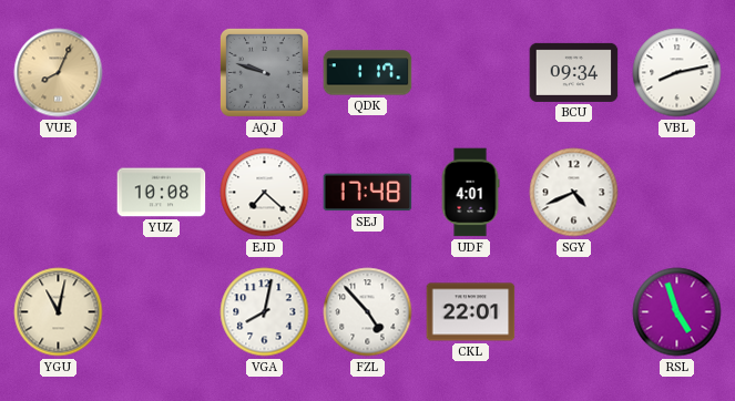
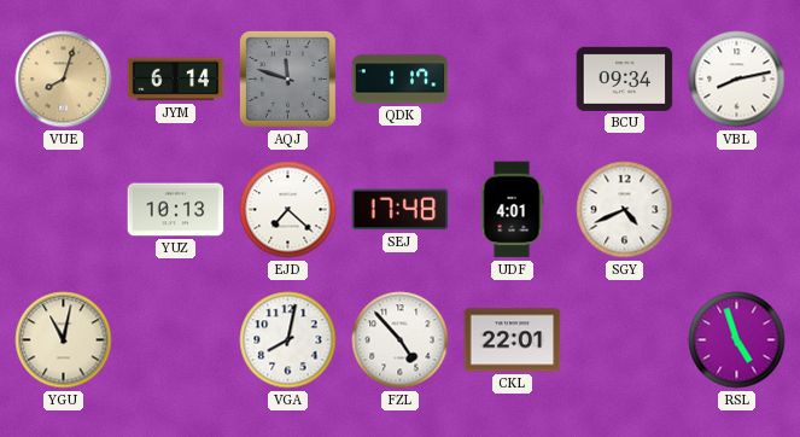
VUE: 8:04 -> 8:03 (64, 80)
JYM: none -> 6:14 (176, 80)
AQJ: 9:48 -> 11:48 (287, 78)
YUZ: 10:08 -> 10:13 (176, 210)
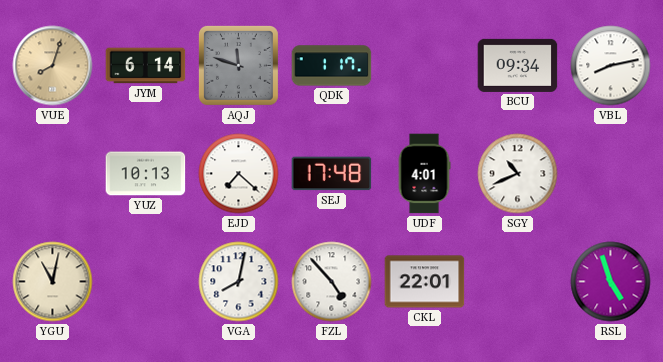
SGY: 4:41 -> 10:41 (518, 174)
